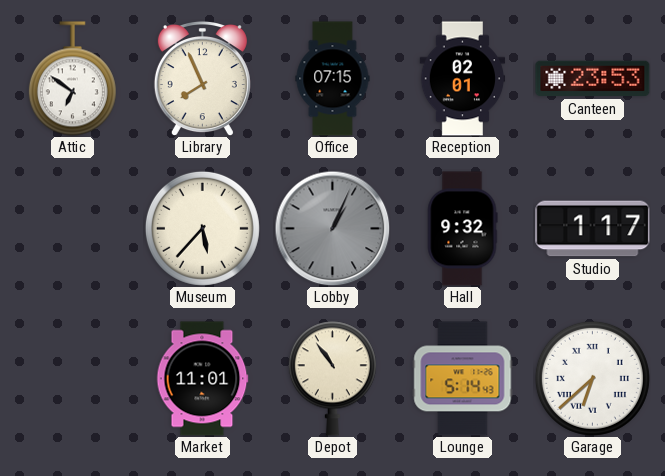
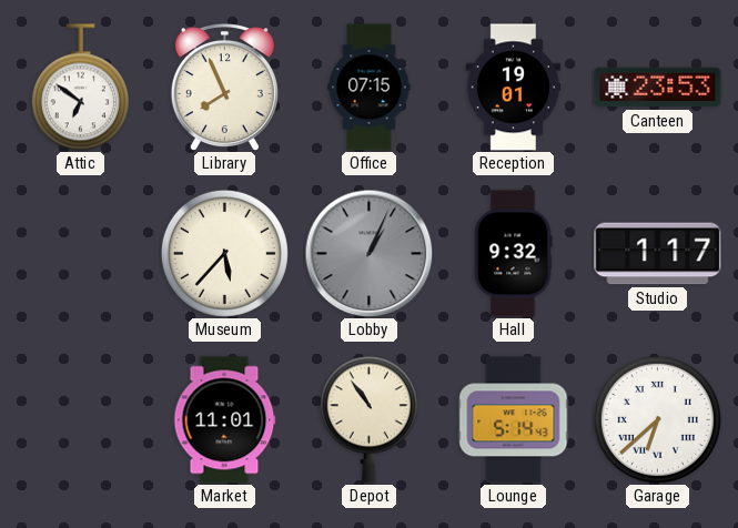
Reception: 02:01 -> 19:01 (514, 88)
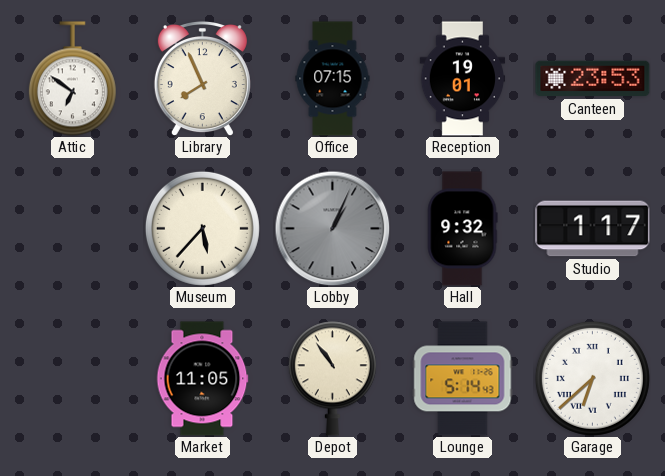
Market: 11:01 -> 11:05 (202, 379)
